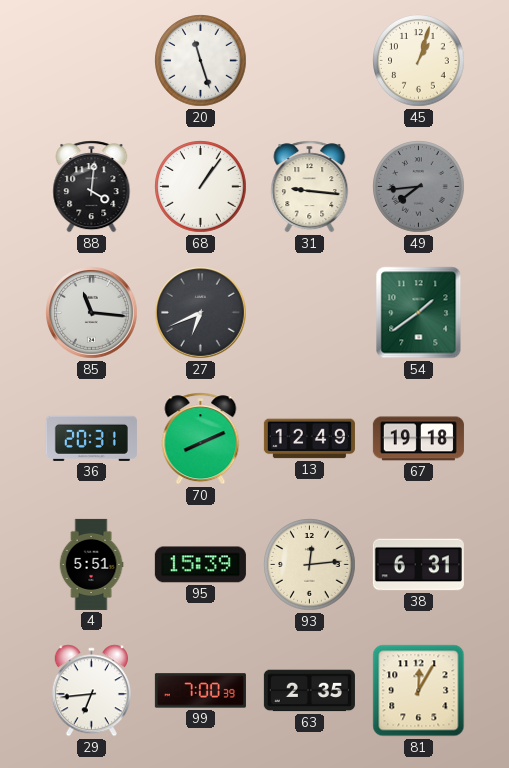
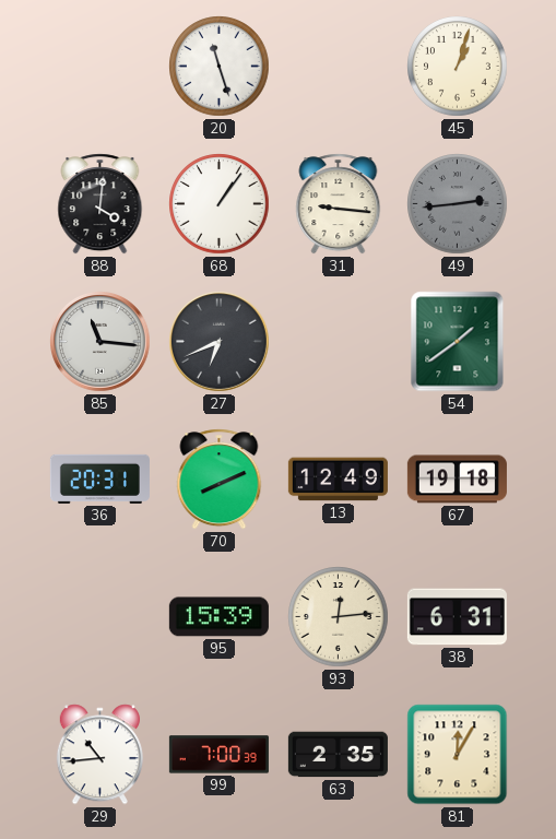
49: 7:44 -> 2:44 (458, 204)
4: 5:51 -> none (91, 564)
29: 6:44 -> 10:44 (99, 755)
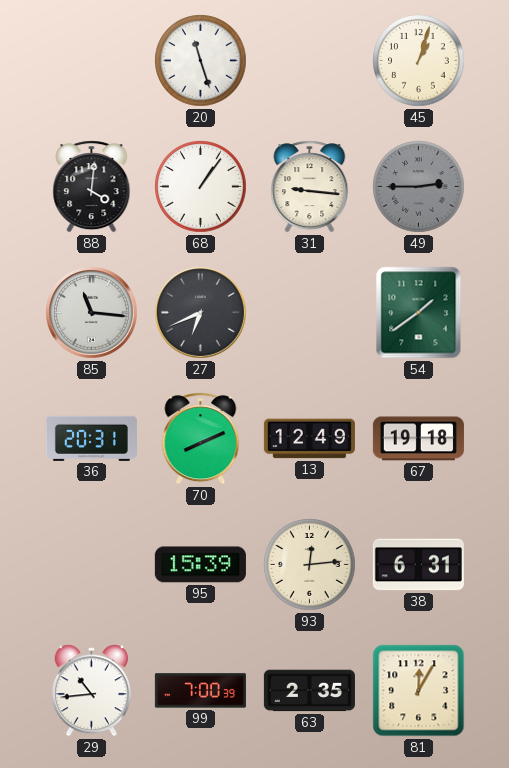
49: 2:44 -> 2:45 (419, 187)
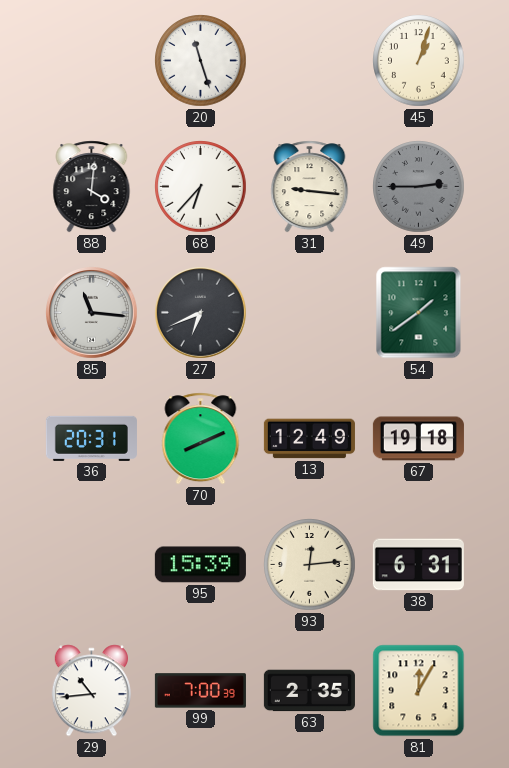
68: 1:06 -> 6:37 (201, 187)
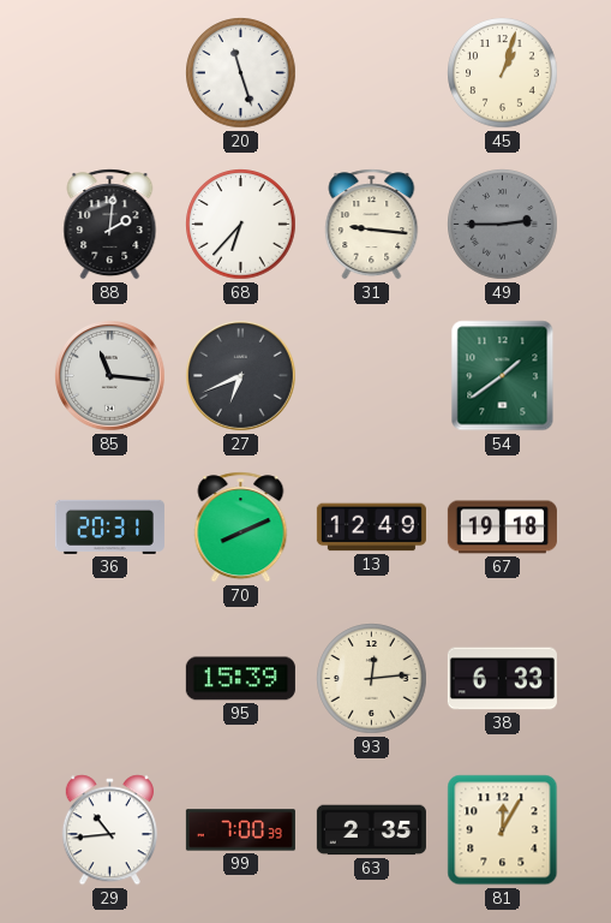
88: 4:01 -> 2:01 (110, 225)
38: 6:31 -> 6:33 (502, 679)
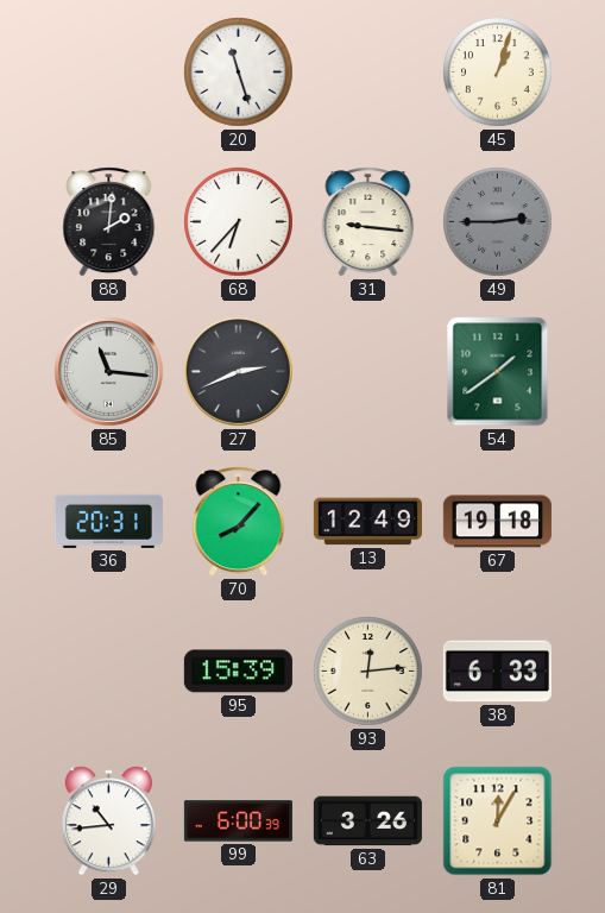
27: 6:41 -> 2:41 (239, 372)
70: 8:11 -> 8:07 (239, 522)
99: 7:00 -> 6:00 (238, 821)
63: 2:35 -> 3:26 (367, 821)
